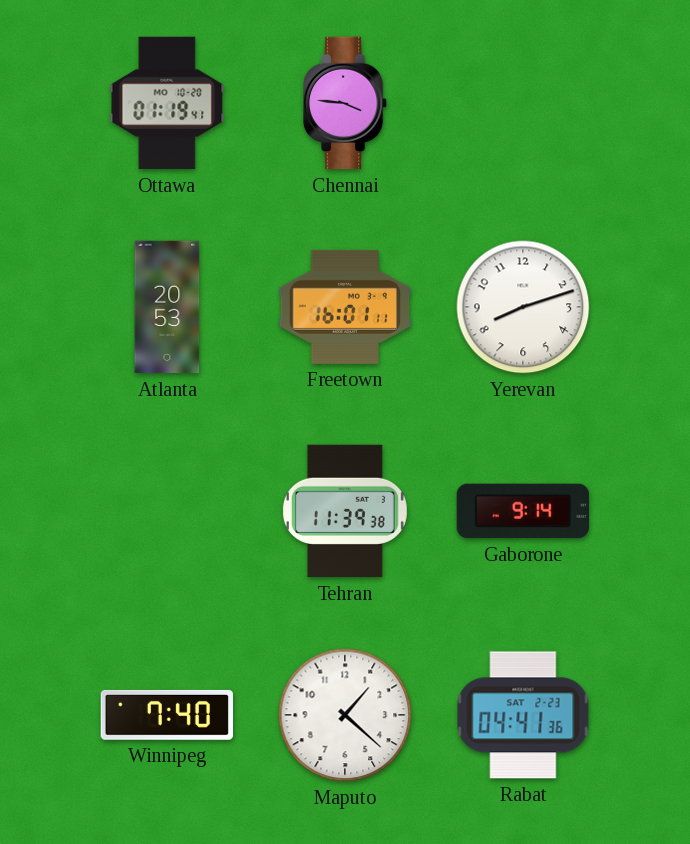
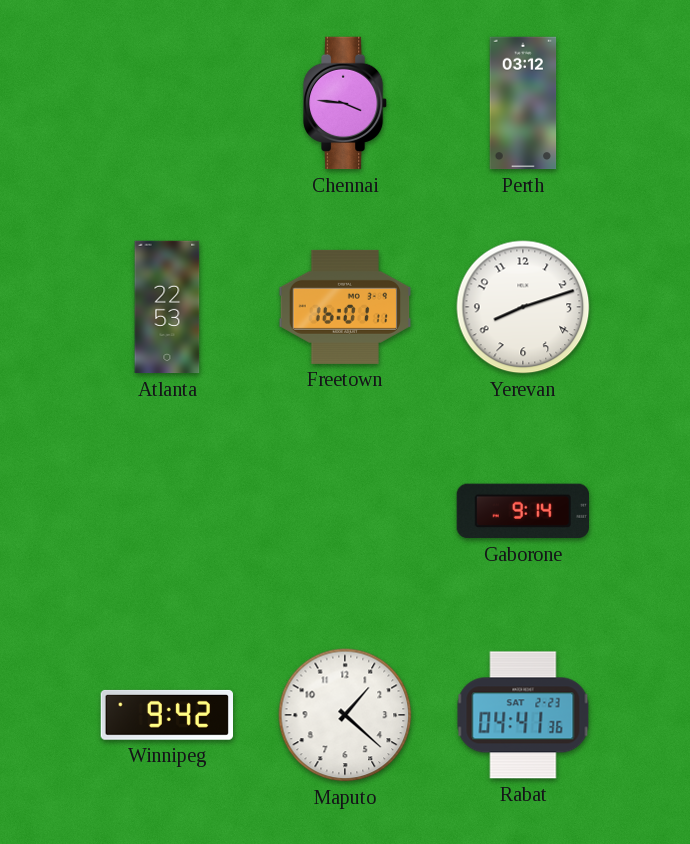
Ottawa: 01:19 -> none (167, 103)
Perth: none -> 03:12 (523, 103)
Atlanta: 20:53 -> 22:53 (167, 307)
Tehran: 11:39 -> none (345, 511)
Winnipeg: 7:40 -> 9:42 (166, 715)
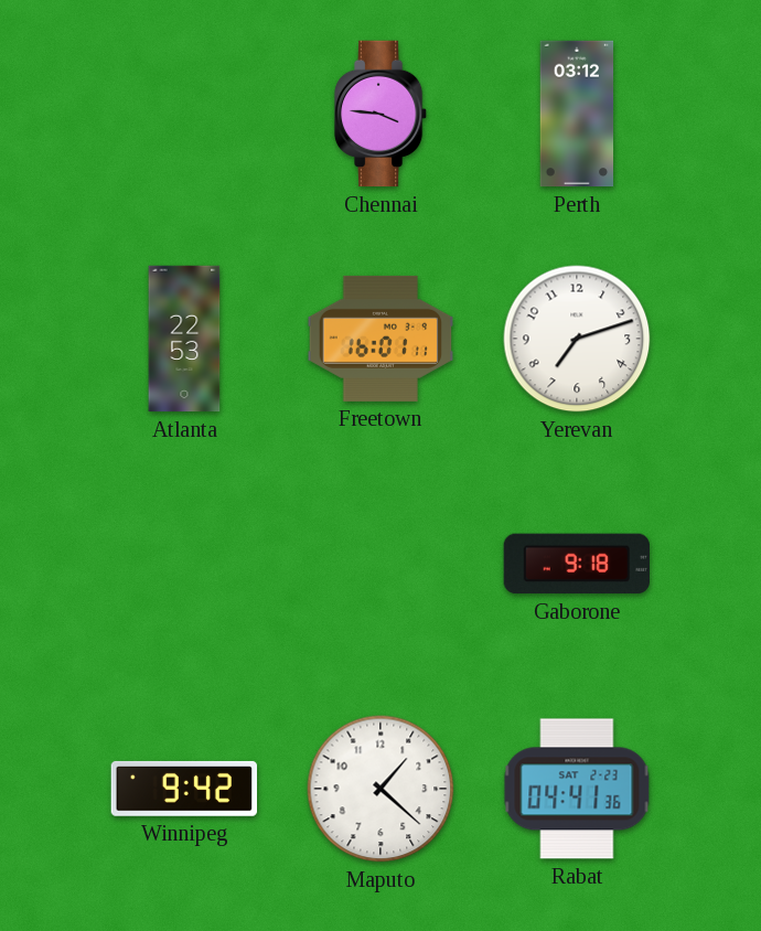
Yerevan: 8:12 -> 7:12 (577, 339)
Gaborone: 9:14 -> 9:18 (576, 564)
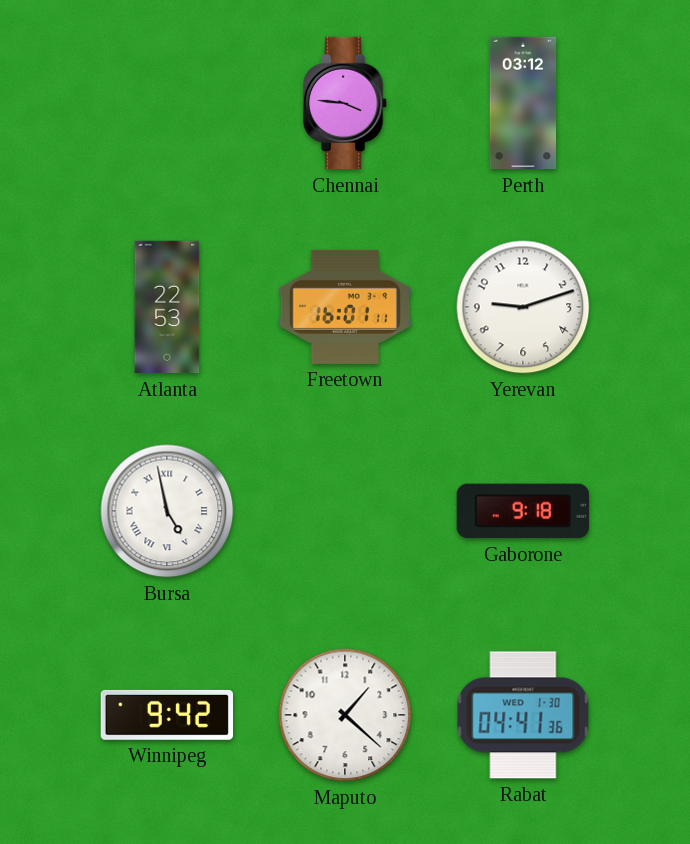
Yerevan: 7:12 -> 9:12 (523, 307)
Bursa: none -> 4:58 (167, 511)
Rabat date: SAT 2-23 -> WED 1-30 (523, 715)
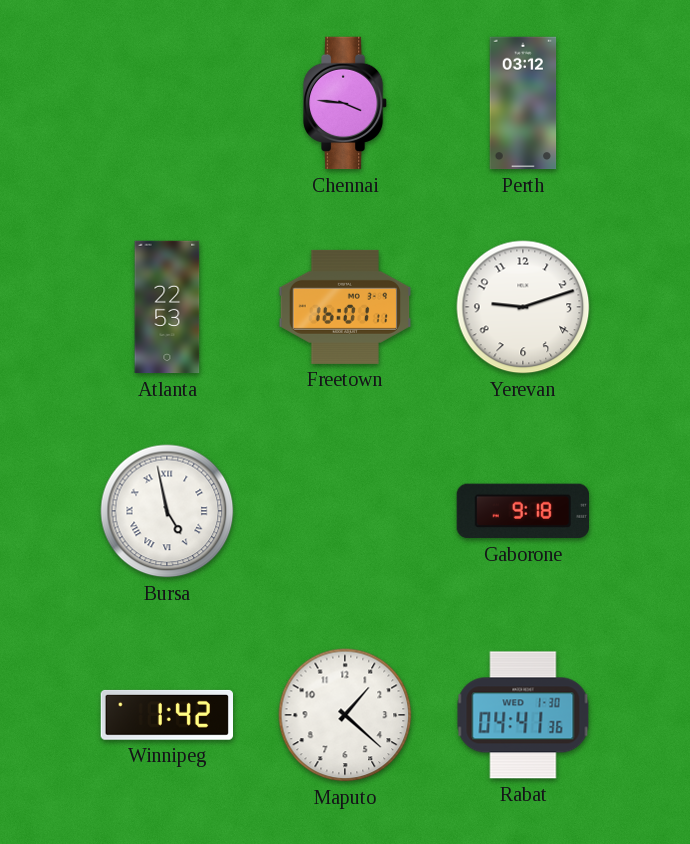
Winnipeg: 9:42 -> 1:42 (166, 715)
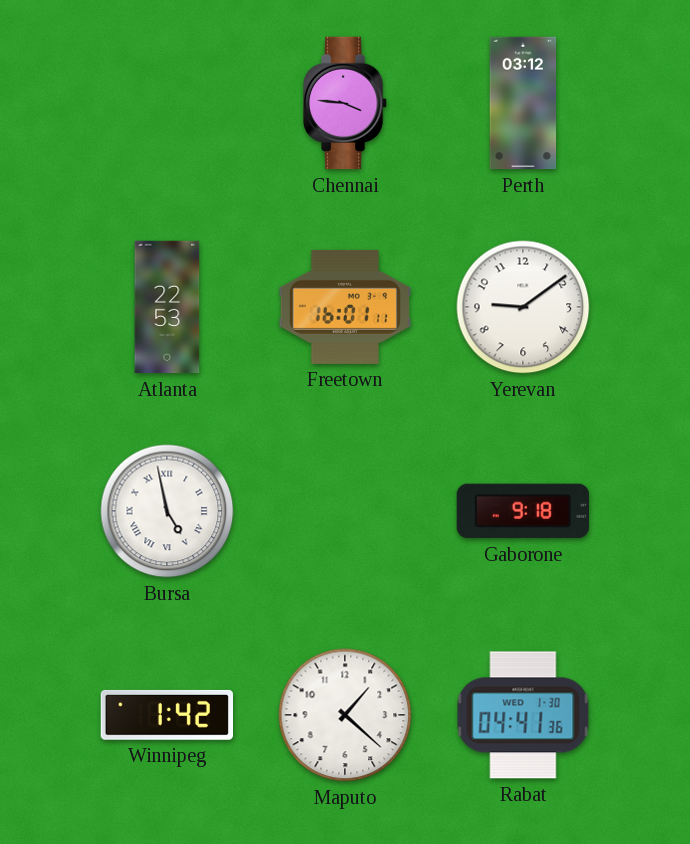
Yerevan: 9:12 -> 9:09 (523, 307)
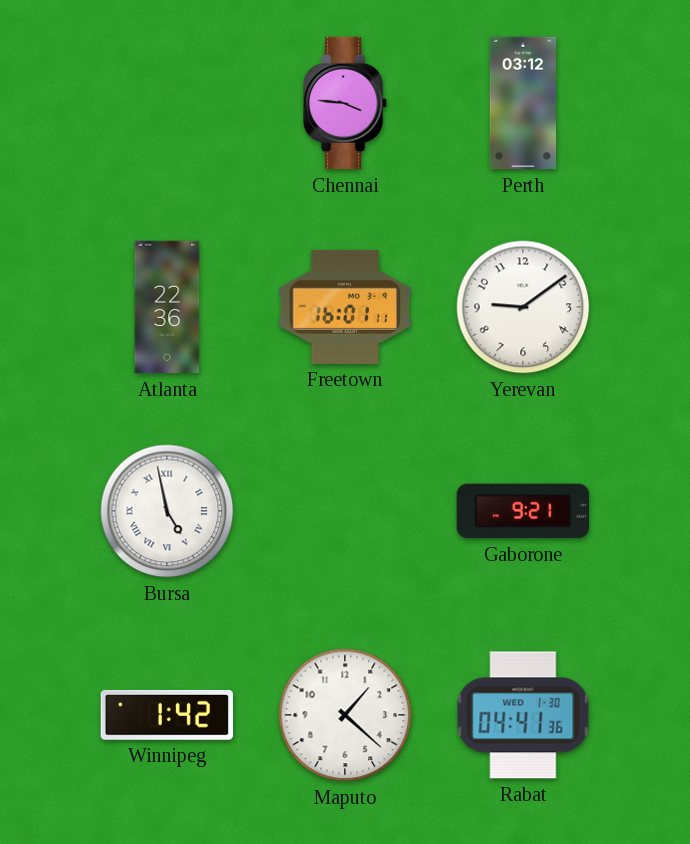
Atlanta: 22:53 -> 22:36 (167, 307)
Gaborone: 9:18 -> 9:21 (522, 511)
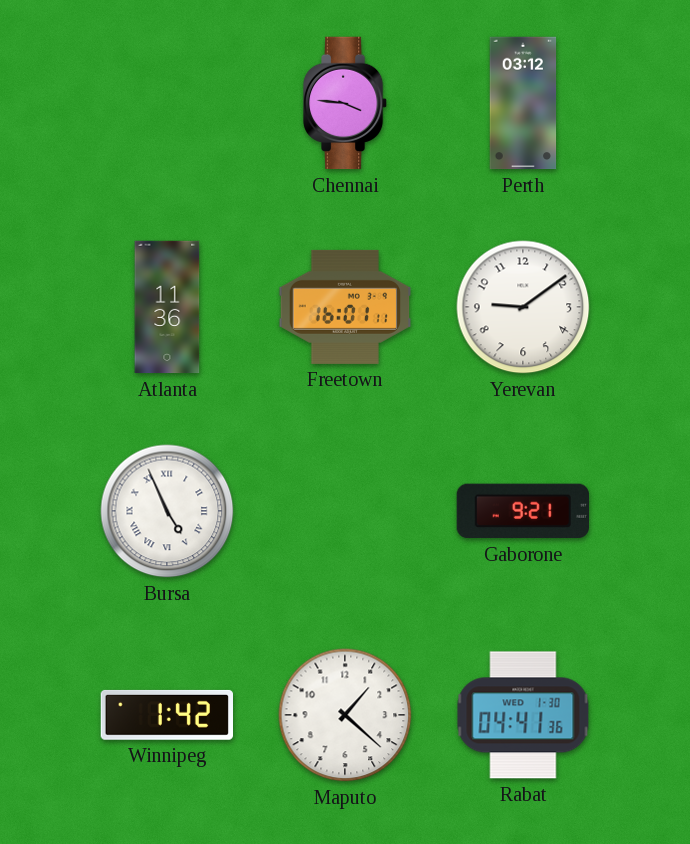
Atlanta: 22:36 -> 11:36 (167, 307)
Bursa: 4:58 -> 4:56 (167, 511)
